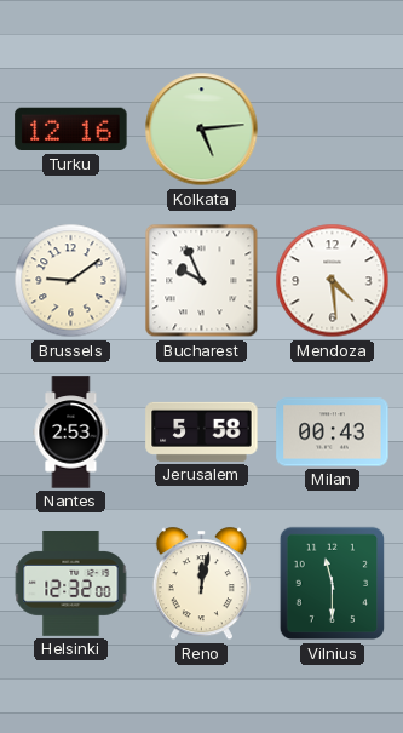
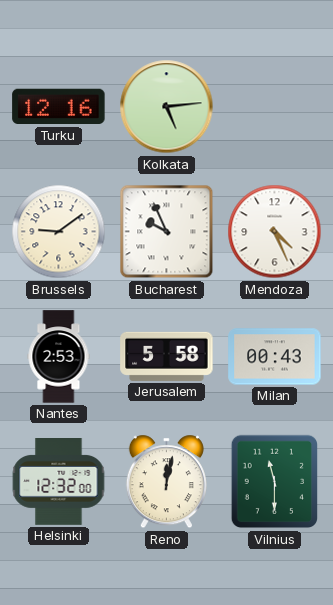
Mendoza: 4:29 -> 4:26 (275, 232)
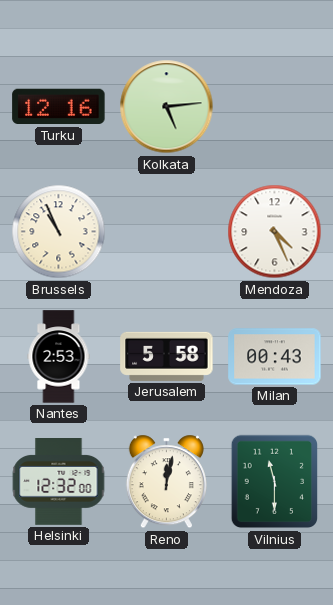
Brussels: 9:09 -> 10:56 (59, 232)
Bucharest: 9:56 -> none (167, 232)
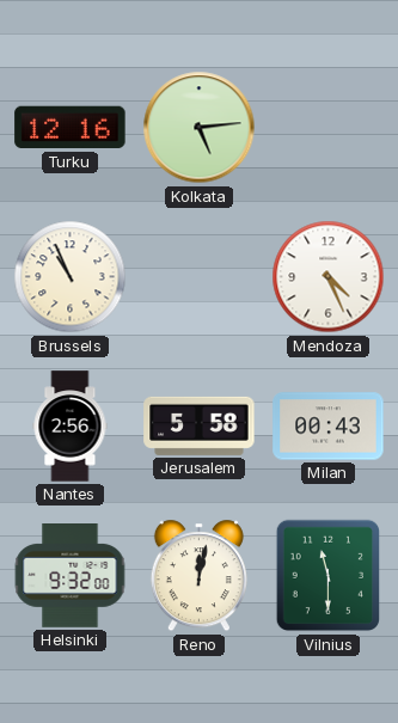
Nantes: 2:53 -> 2:56 (71, 427)
Helsinki: 12:32 -> 9:32 (71, 576)
